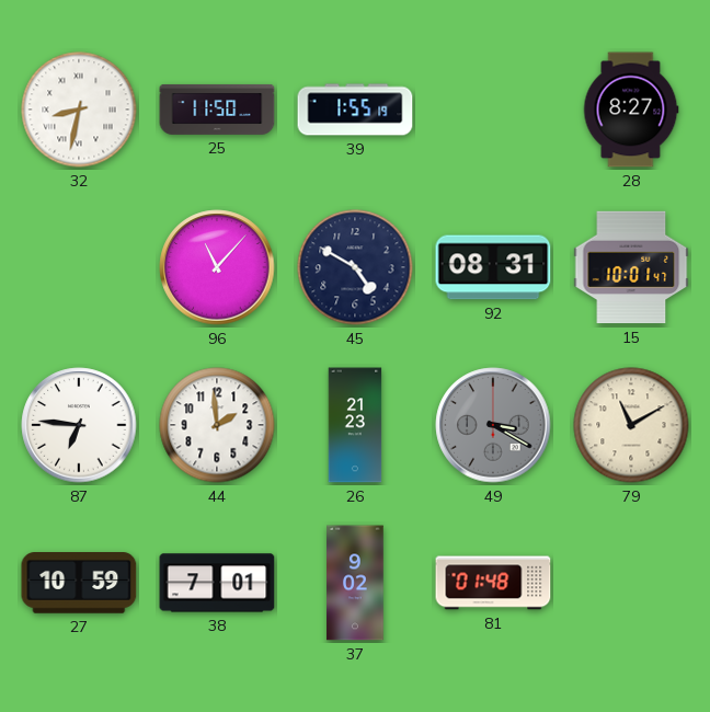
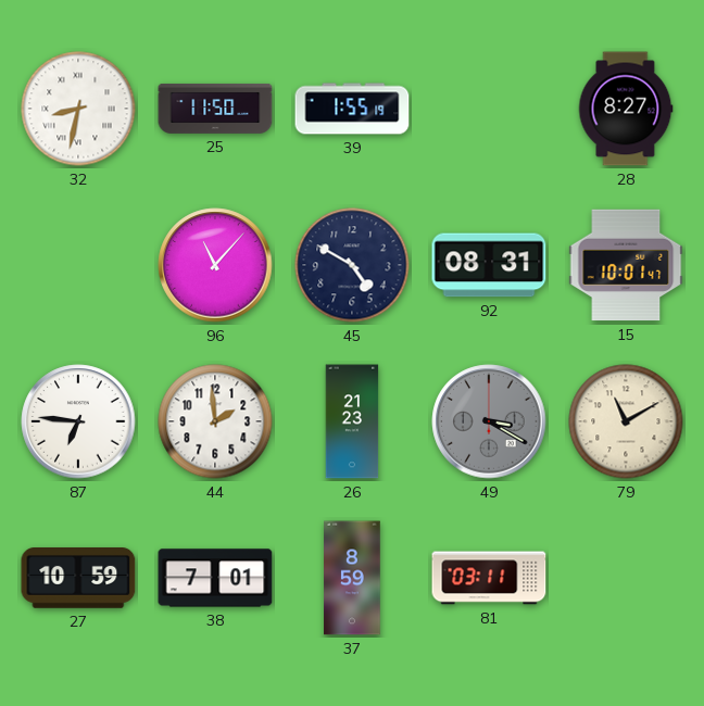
37: 9:02 -> 8:59 (352, 578)
81: 01:48 -> 03:11 (489, 578)
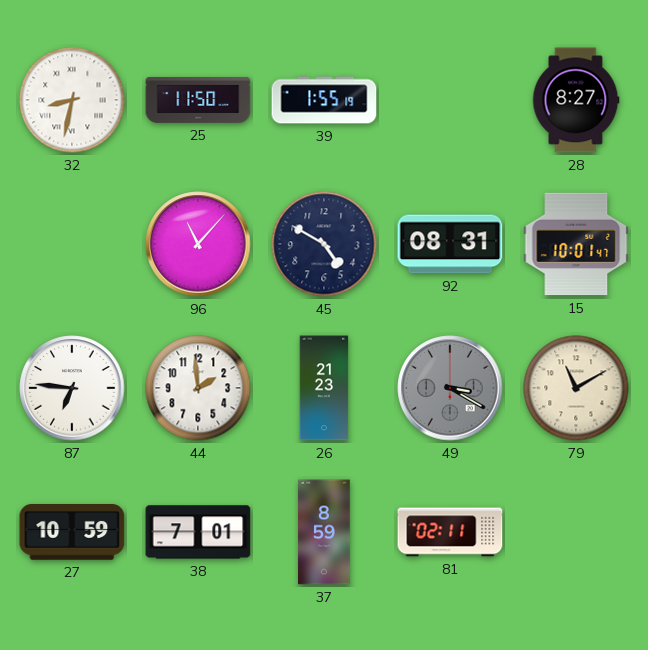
81: 03:11 -> 02:11 (450, 532)
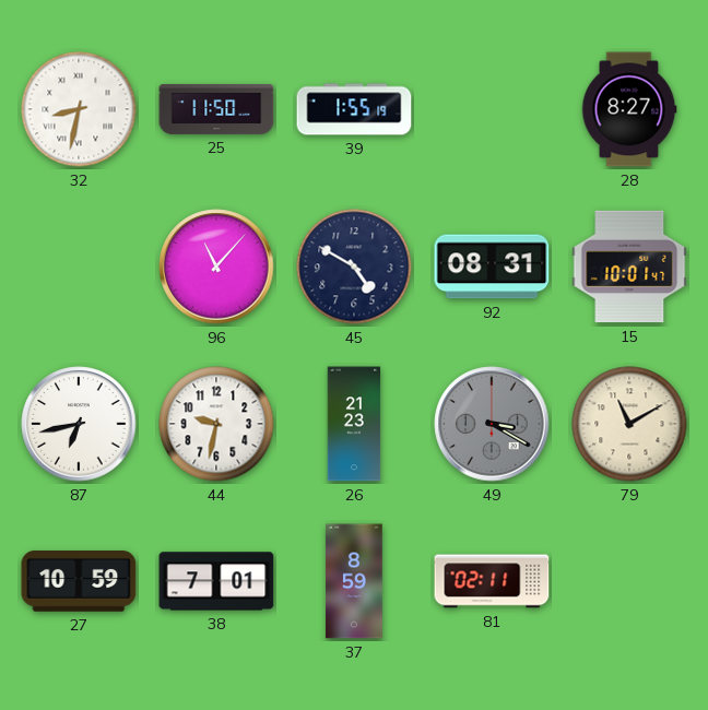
87: 6:46 -> 6:43 (79, 424)
44: 1:59 -> 9:32 (216, 424)
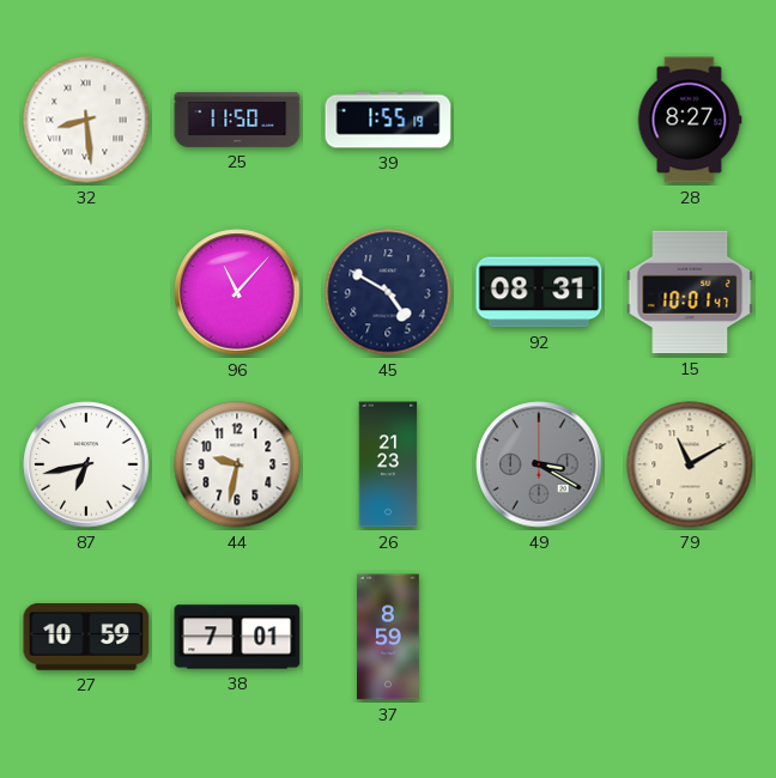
32: 8:32 -> 8:29 (86, 120)
81: 02:11 -> none (492, 581)
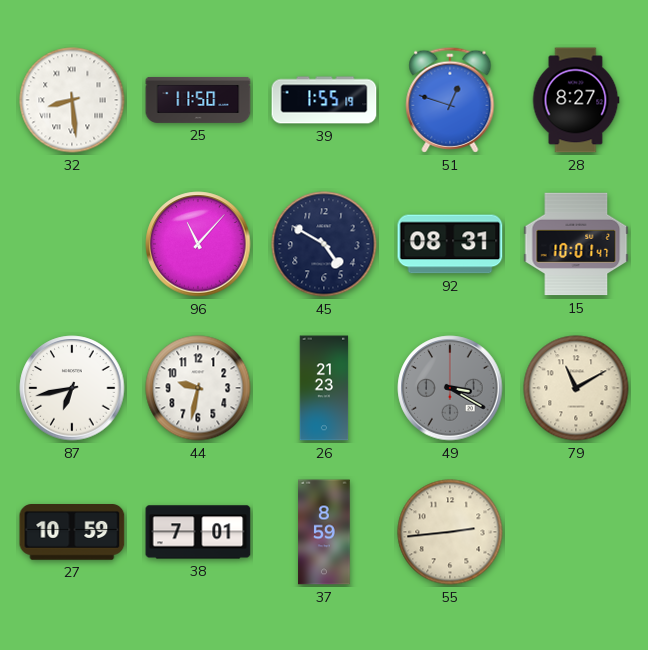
51: none -> 12:48 (450, 100)
55: none -> 2:44 (450, 532)
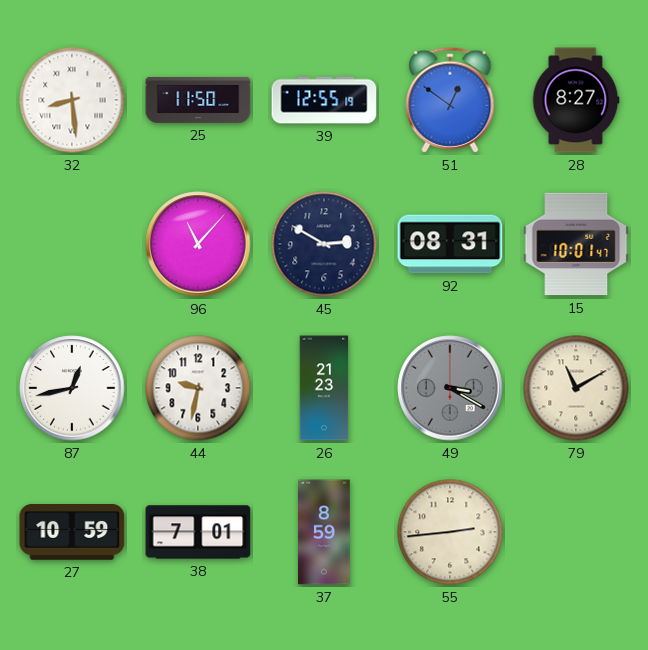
39: 1:55 -> 12:55 (324, 100)
51: 12:48 -> 12:51 (450, 100)
45: 4:50 -> 2:50 (324, 244)
87: 6:43 -> 12:43 (72, 388)
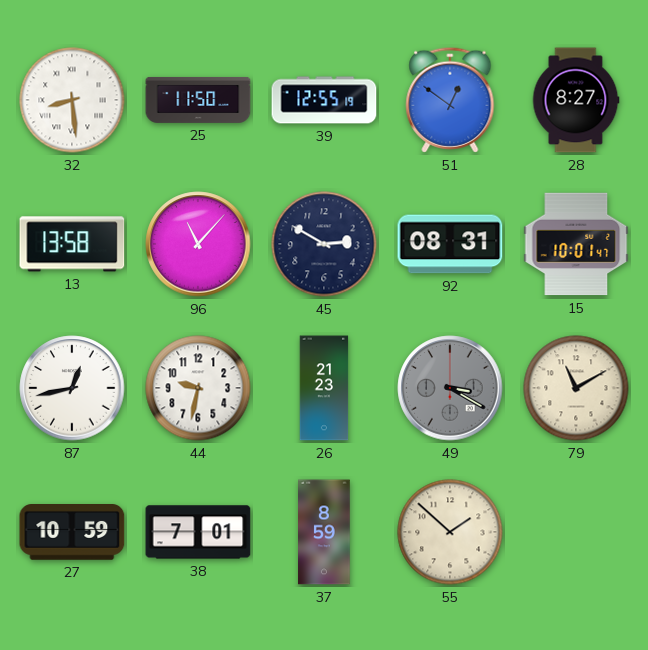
13: none -> 13:58 (72, 244)
55: 2:44 -> 1:52 (450, 532)
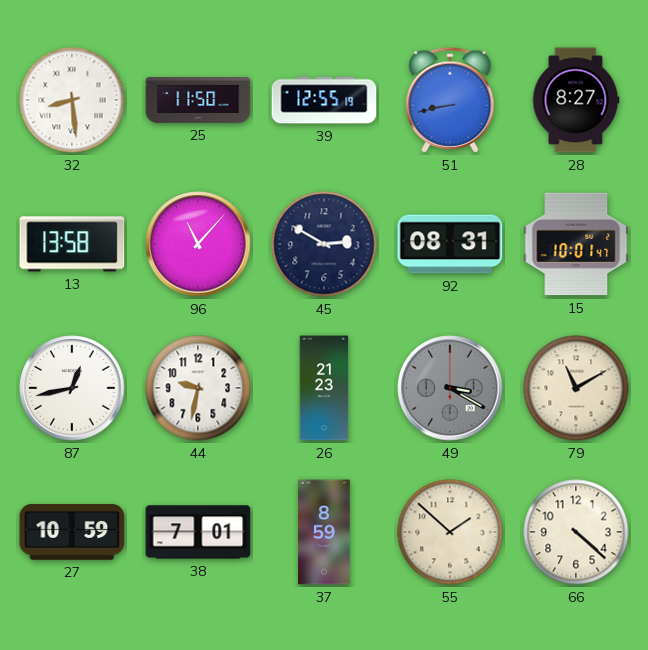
51: 12:51 -> 8:43 (450, 100)
66: none -> 4:22 (576, 532)
